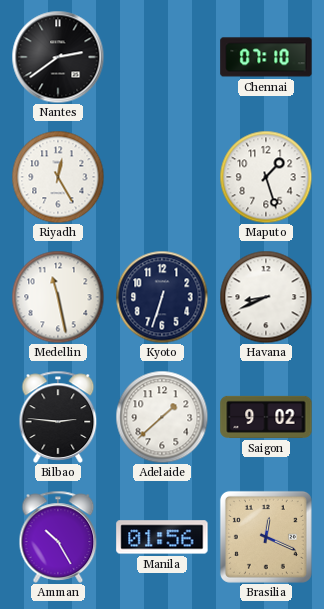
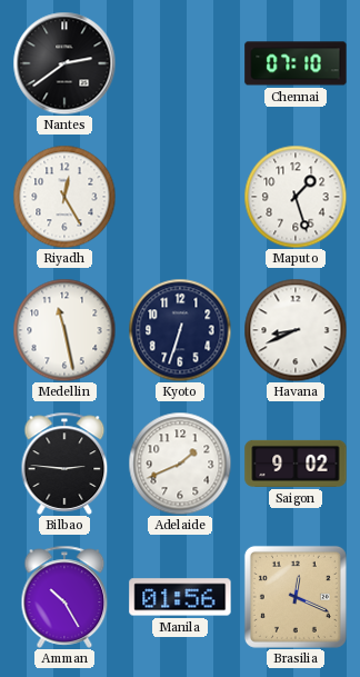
Adelaide: 1:38 -> 1:41 (180, 464)
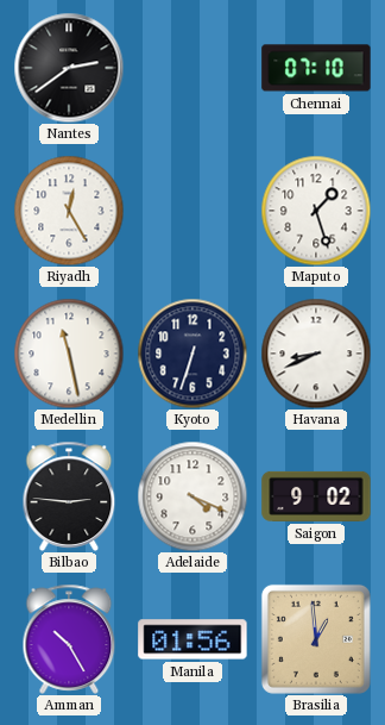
Adelaide: 1:41 -> 4:19 (192, 496)
Brasilia: 12:19 -> 12:59 (316, 639)
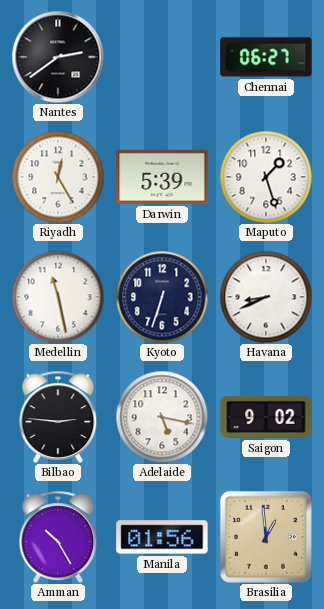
Chennai: 07:10 -> 06:27 (266, 57)
Darwin: none -> 5:39 (162, 177)
Adelaide: 4:19 -> 5:17 (162, 417)
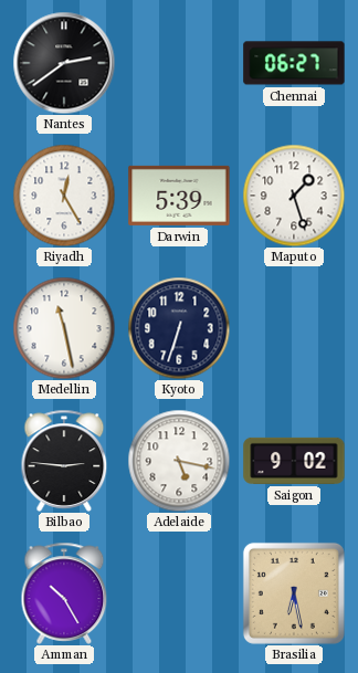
Havana: 8:41 -> none (266, 297)
Manila: 01:56 -> none (162, 537)
Brasilia: 12:59 -> 6:28 (294, 593)
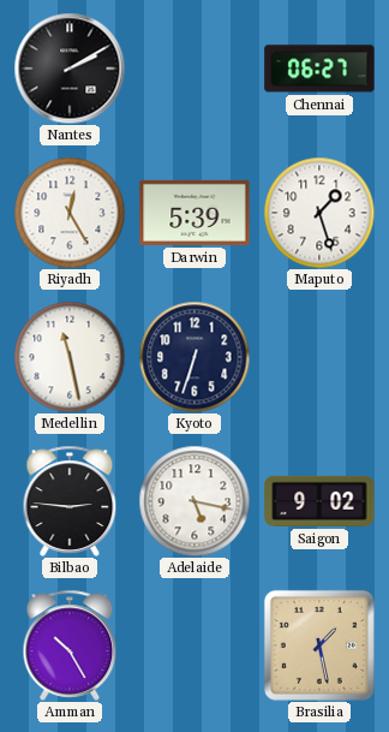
Nantes: 2:39 -> 2:10 (70, 69)
Brasilia: 6:28 -> 1:28 (319, 645)
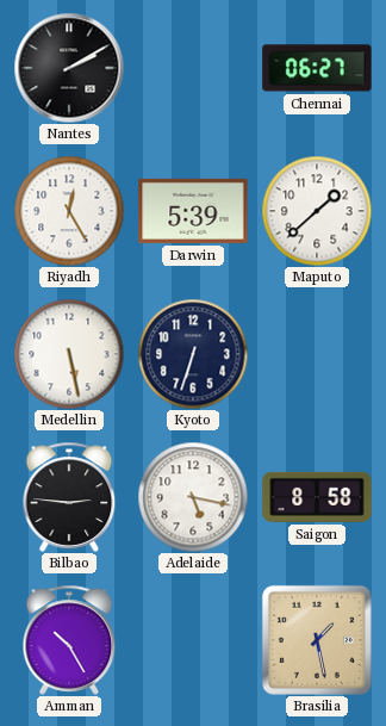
Maputo: 1:27 -> 1:38 (317, 211)
Medellin: 11:28 -> 5:28 (69, 354)
Saigon: 9:02 -> 8:58 (317, 497)
